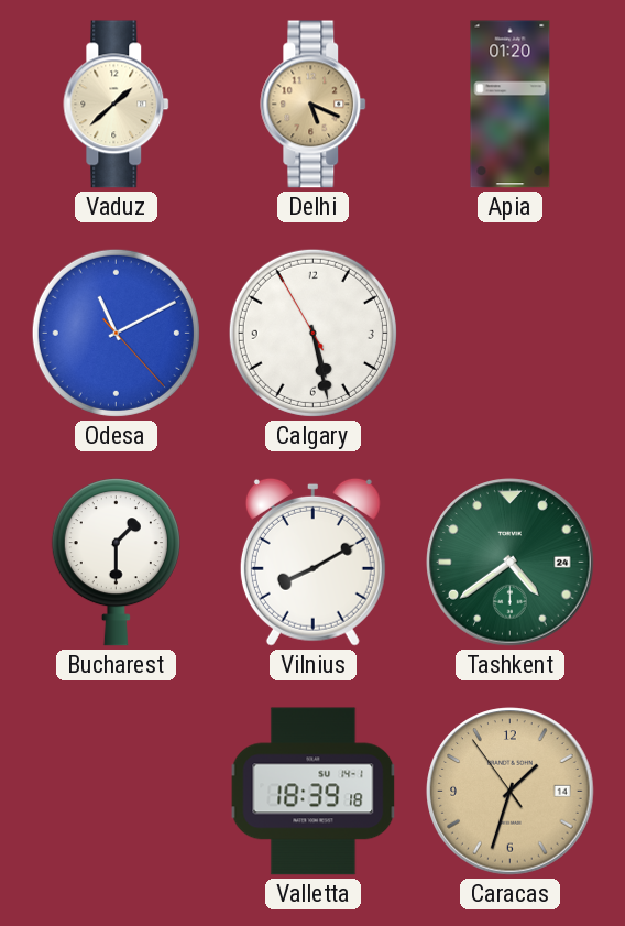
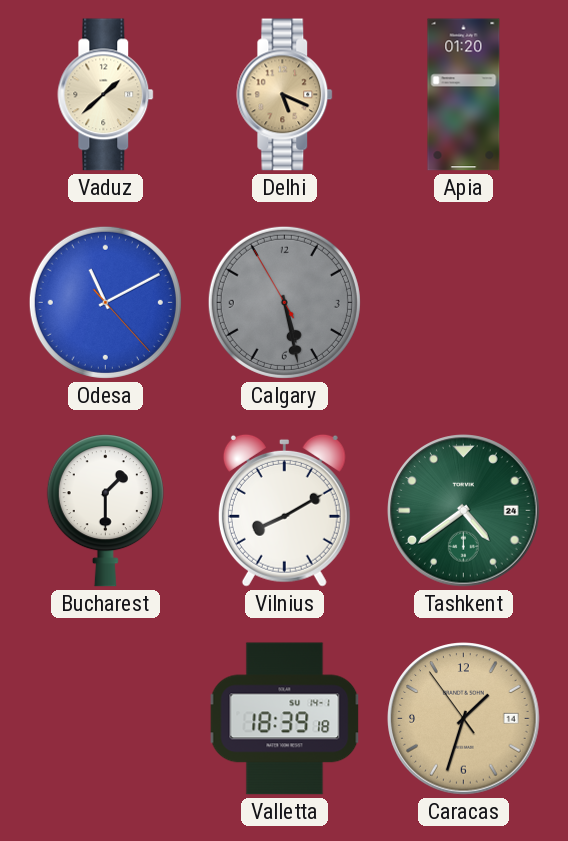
Calgary dial: white -> grey (284, 302)
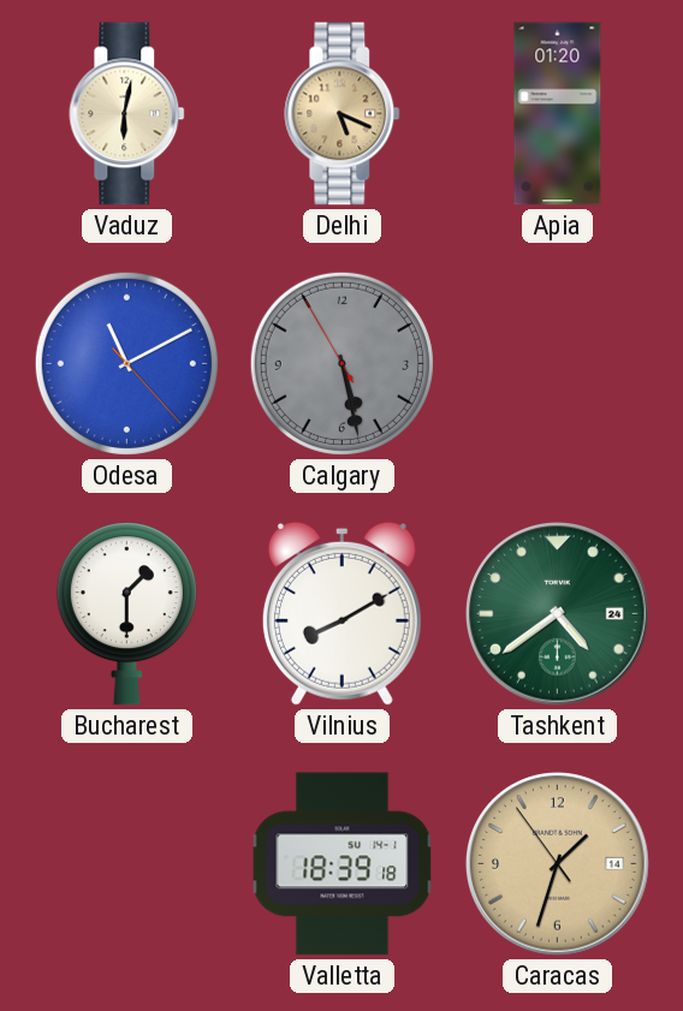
Vaduz: 1:38 -> 6:02 (127, 114)
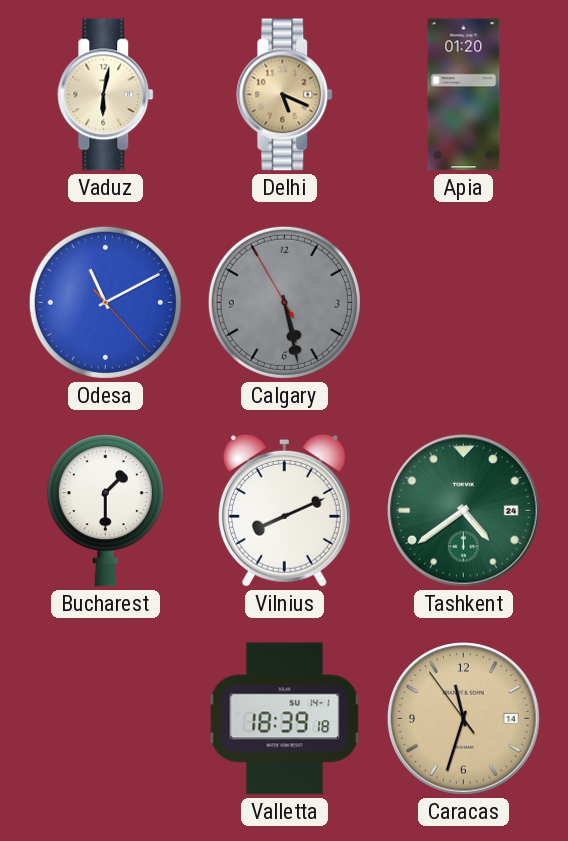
Vilnius: 8:10 -> 8:11 (284, 510)
Caracas: 1:32 -> 11:32 (464, 719)
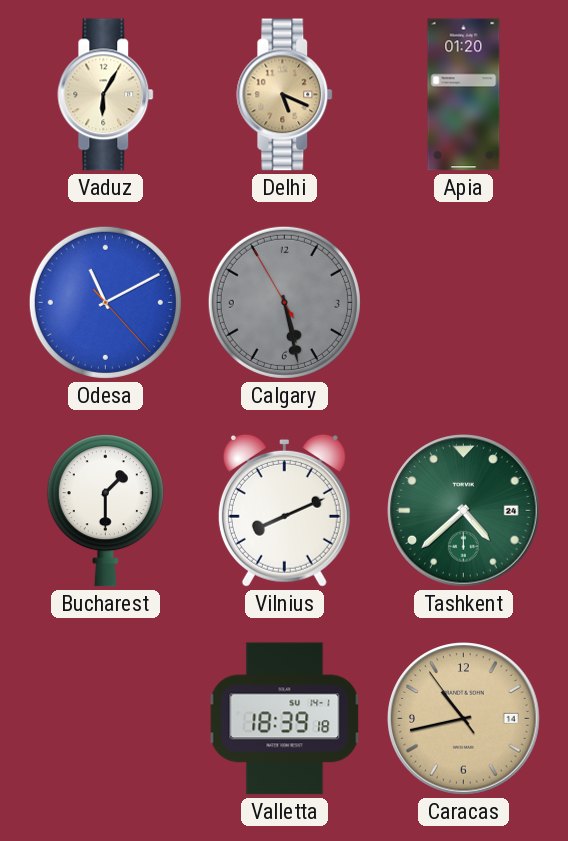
Vaduz: 6:02 -> 6:05 (106, 95)
Tashkent: 4:39 -> 4:38 (464, 511)
Caracas: 11:32 -> 10:42 (464, 719)
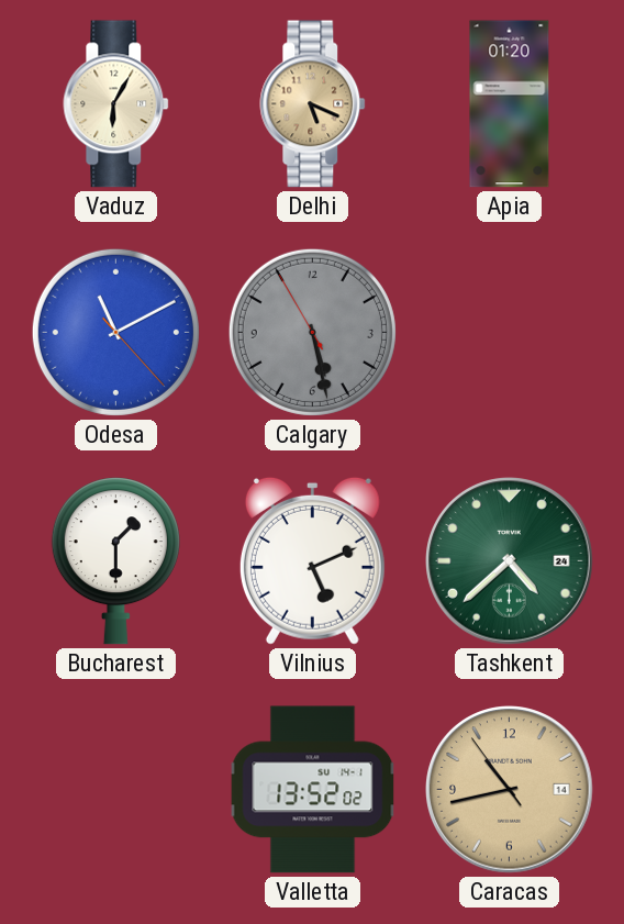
Vilnius: 8:11 -> 5:11 (312, 560)
Valletta: 18:39 -> 13:52 (313, 790)
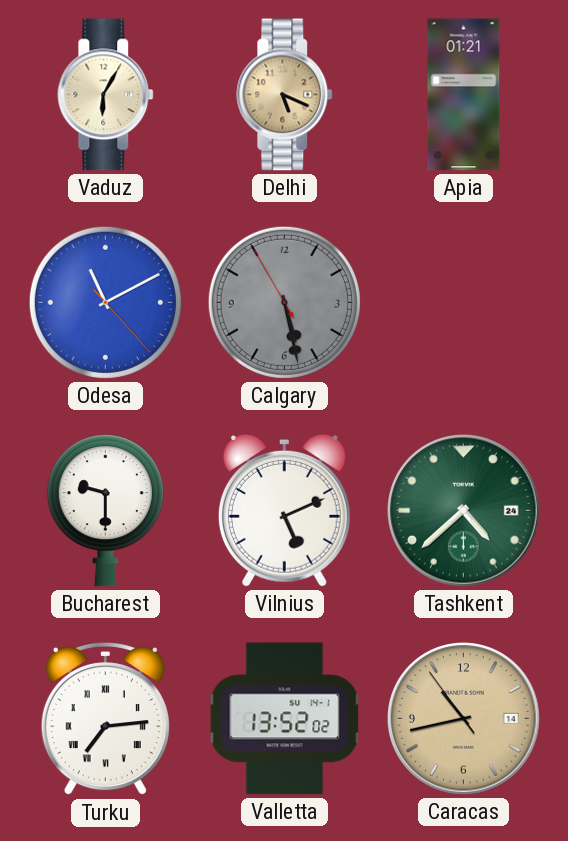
Apia: 01:20 -> 01:21 (464, 95)
Bucharest: 1:30 -> 9:30 (105, 511)
Turku: none -> 7:14 (105, 719)
